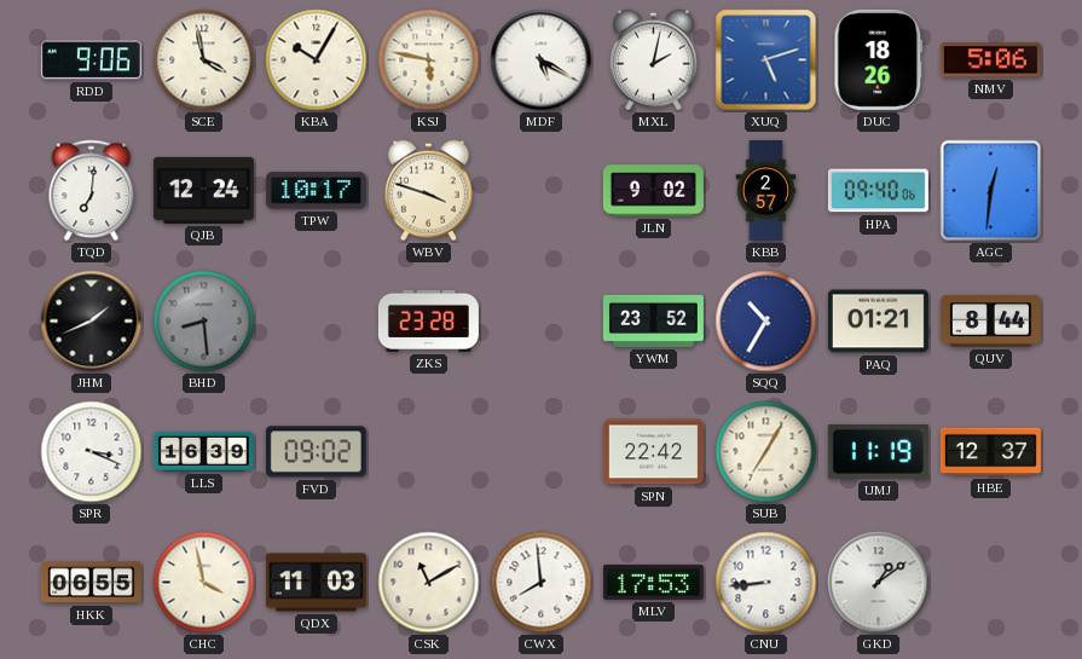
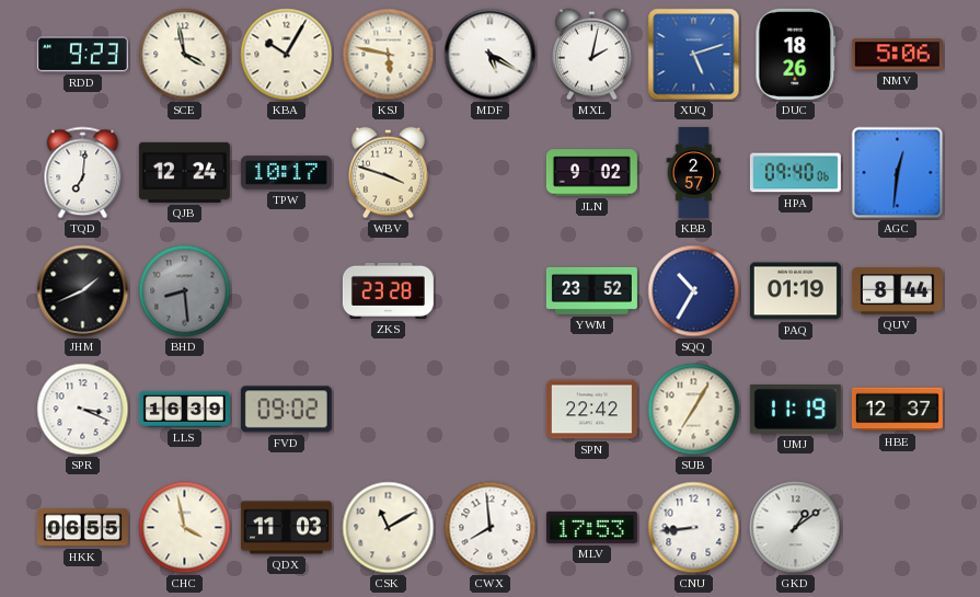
RDD: 9:06 -> 9:23 (82, 55)
PAQ: 01:21 -> 01:19 (795, 291)
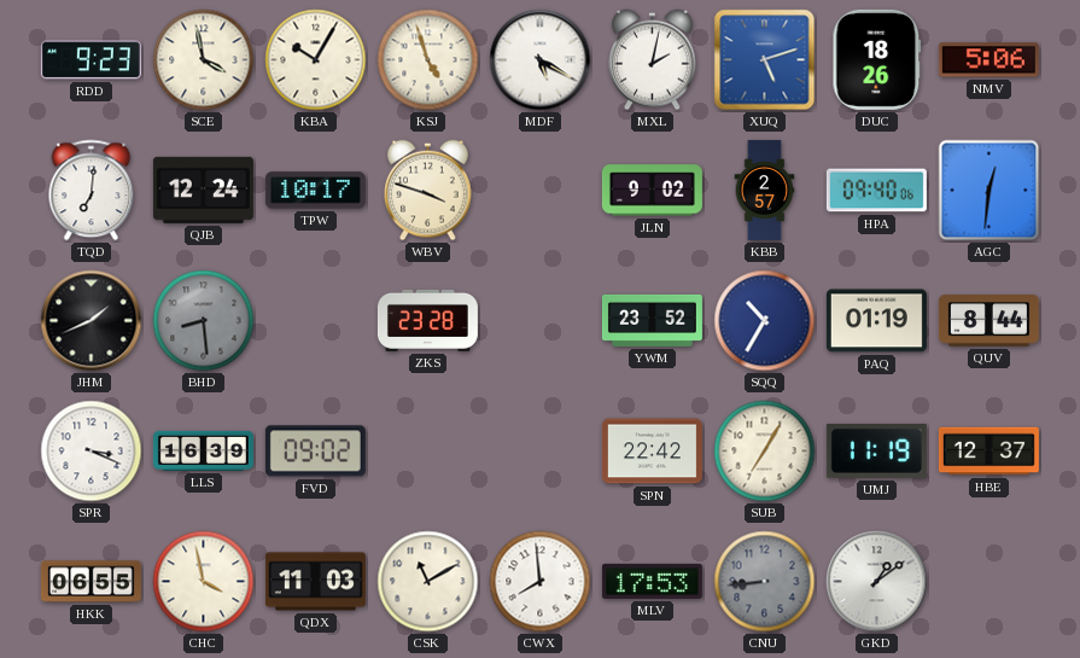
KSJ: 5:47 -> 4:57 (428, 60)
CNU dial: white -> grey (765, 582)
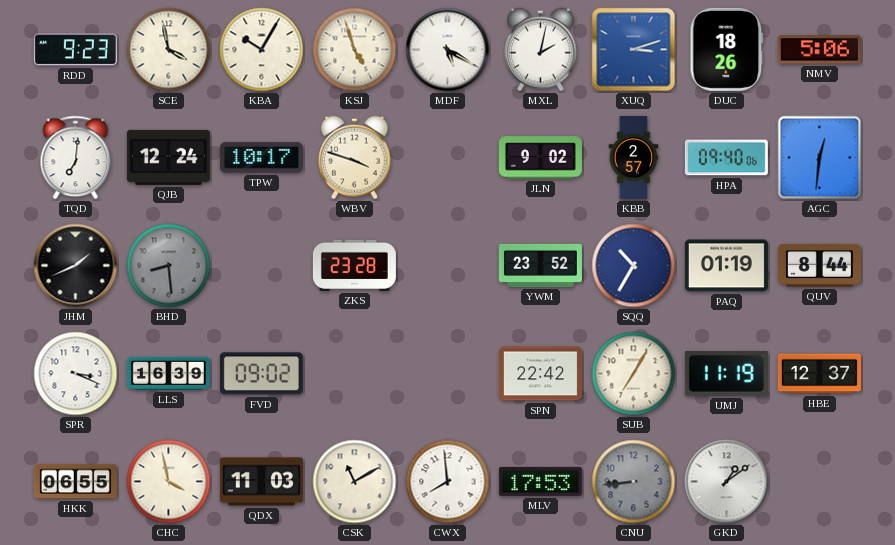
XUQ: 5:12 -> 3:12 (634, 50)
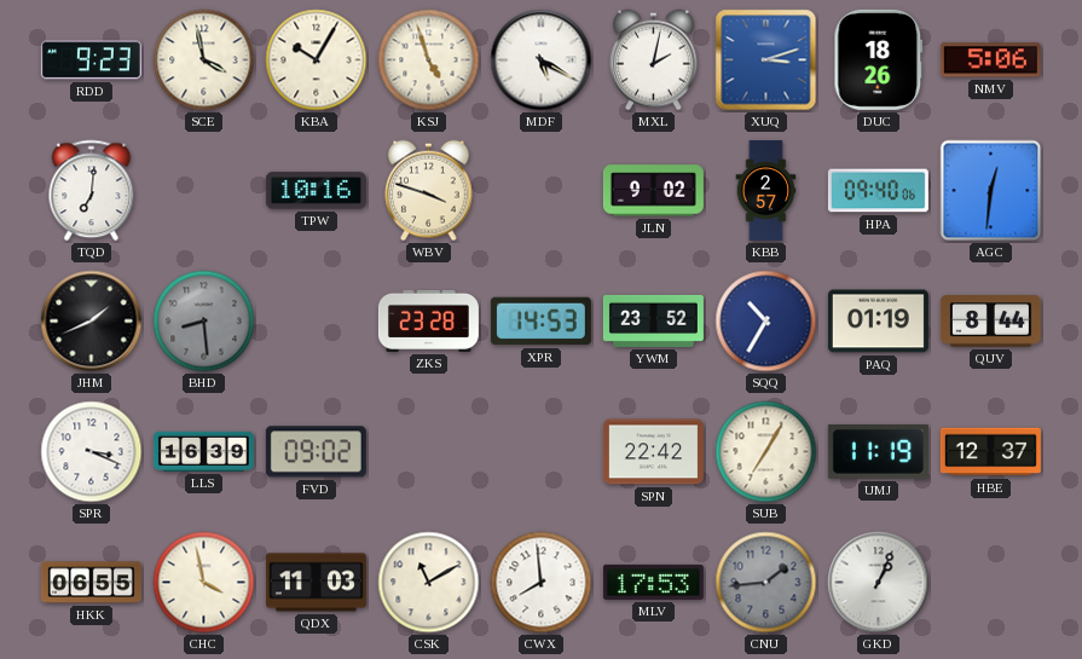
QJB: 12:24 -> none (168, 157)
TPW: 10:17 -> 10:16 (316, 191)
XPR: none -> 14:53 (540, 322)
CNU: 8:44 -> 1:44 (766, 583)
GKD: 1:09 -> 1:04 (879, 583)
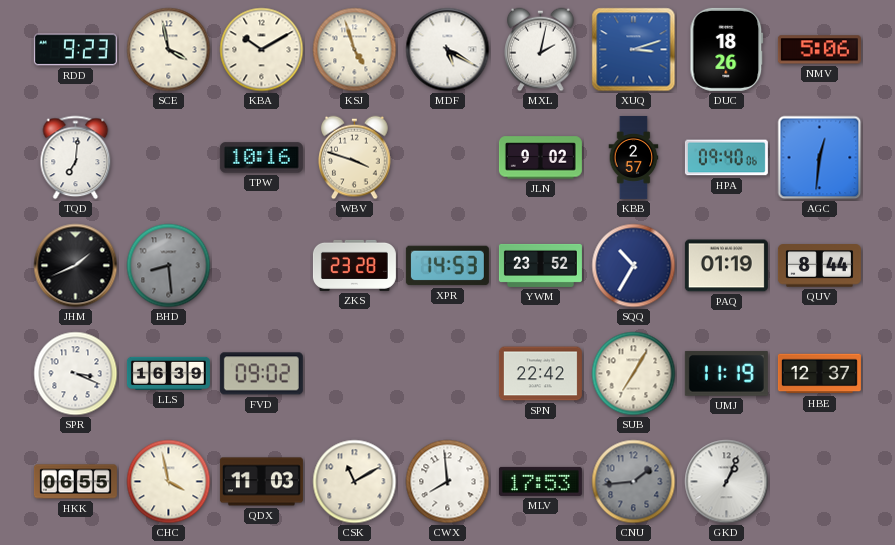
KBA: 10:05 -> 10:10 (262, 50)
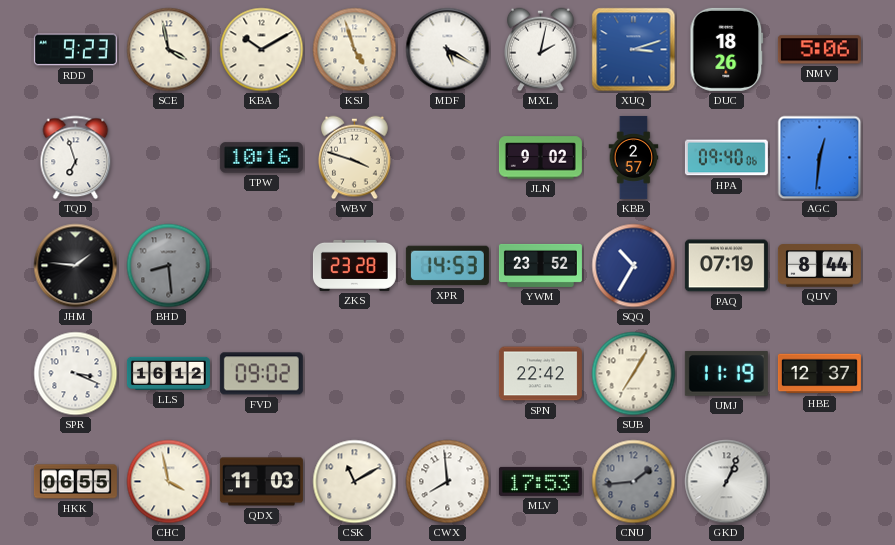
TQD: 7:01 -> 6:57 (76, 158)
JHM: 1:41 -> 1:46 (76, 266)
PAQ: 01:19 -> 07:19 (726, 266)
LLS: 16:39 -> 16:12 (168, 373)
